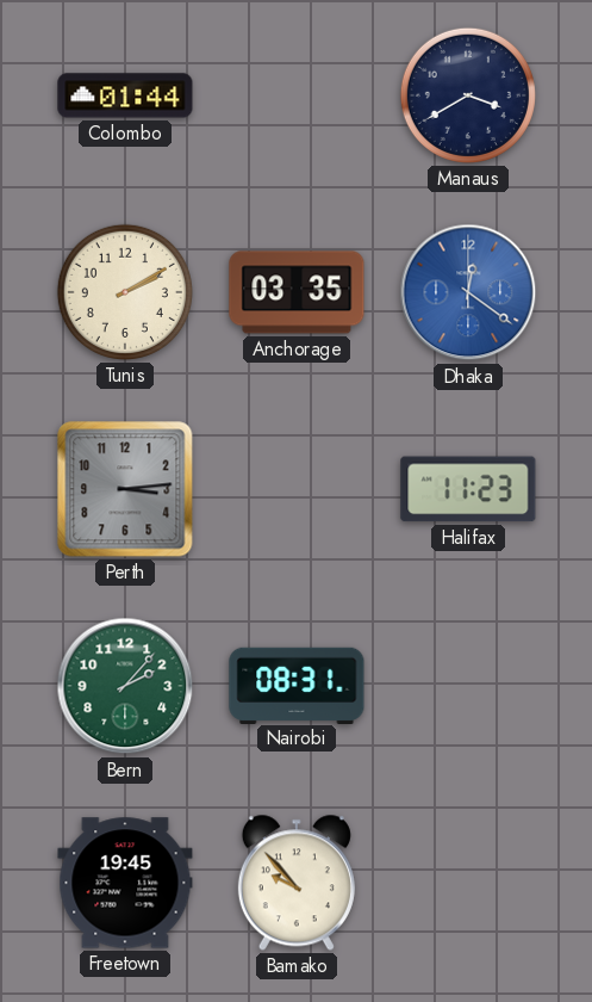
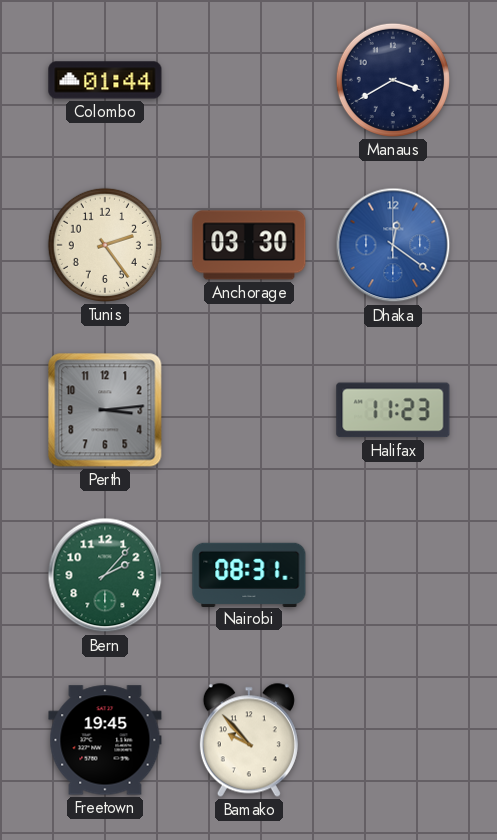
Tunis: 2:10 -> 2:24 (105, 245)
Anchorage: 03:35 -> 03:30 (249, 245)
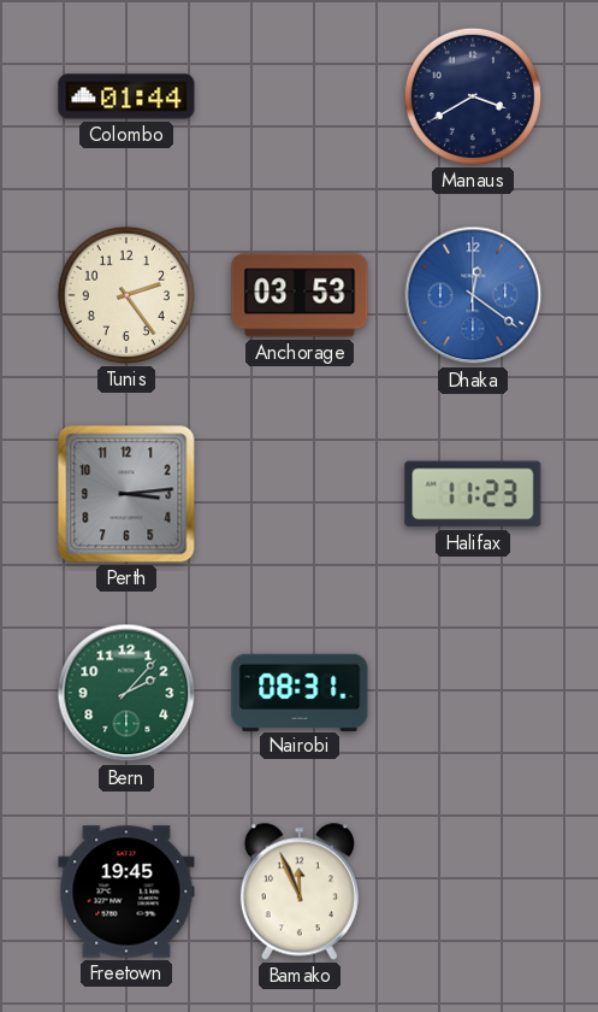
Anchorage: 03:30 -> 03:53 (300, 295)
Bamako: 9:53 -> 11:56 (300, 892)
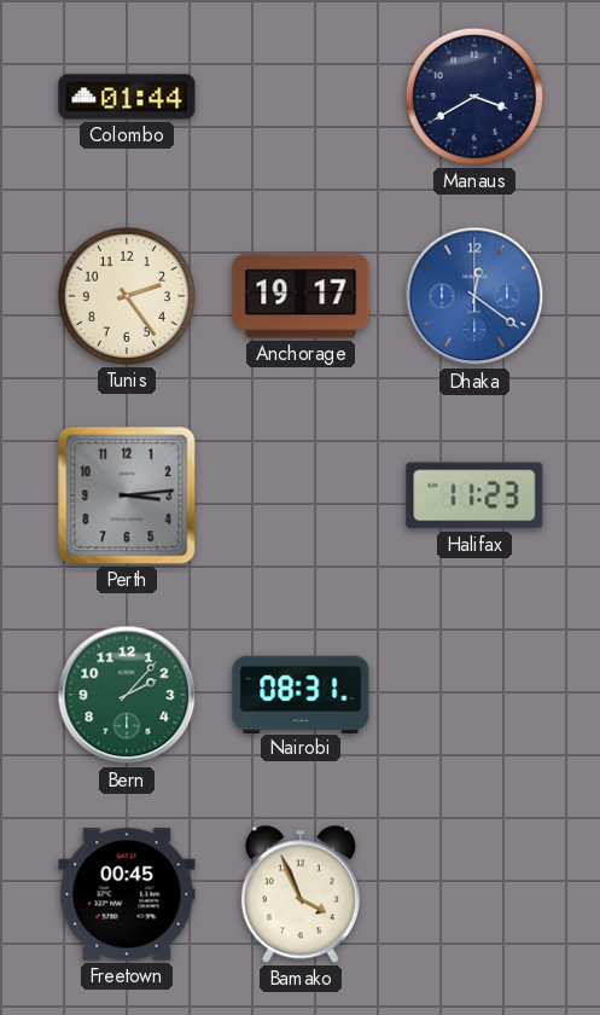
Anchorage: 03:53 -> 19:17 (301, 296)
Freetown: 19:45 -> 00:45 (127, 894)
Bamako: 11:56 -> 3:56 (301, 894)
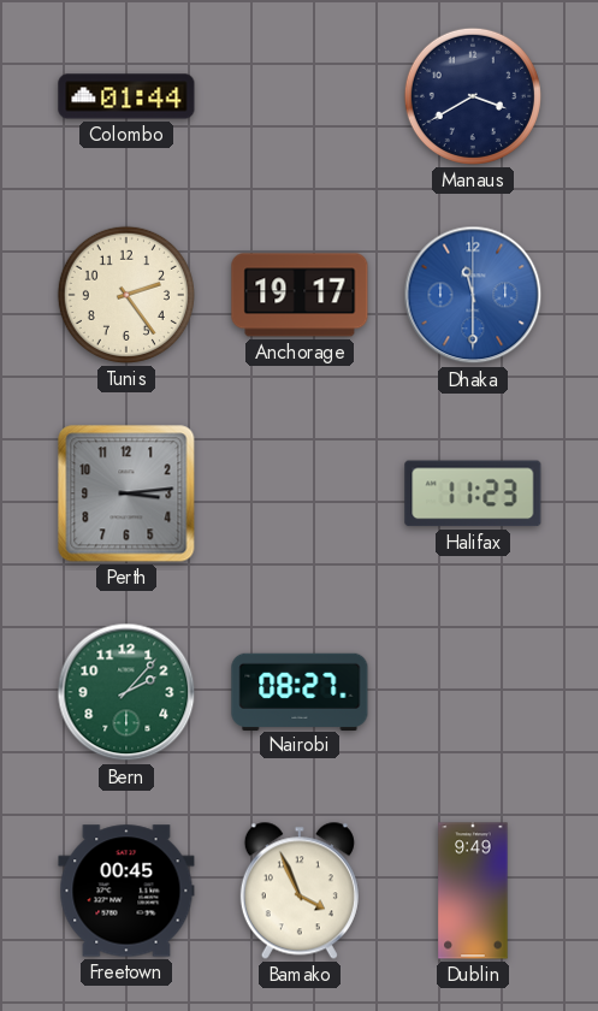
Dhaka: 12:21 -> 11:30 (473, 295)
Nairobi: 08:31 -> 08:27 (300, 691)
Dublin: none -> 9:49 (473, 891)
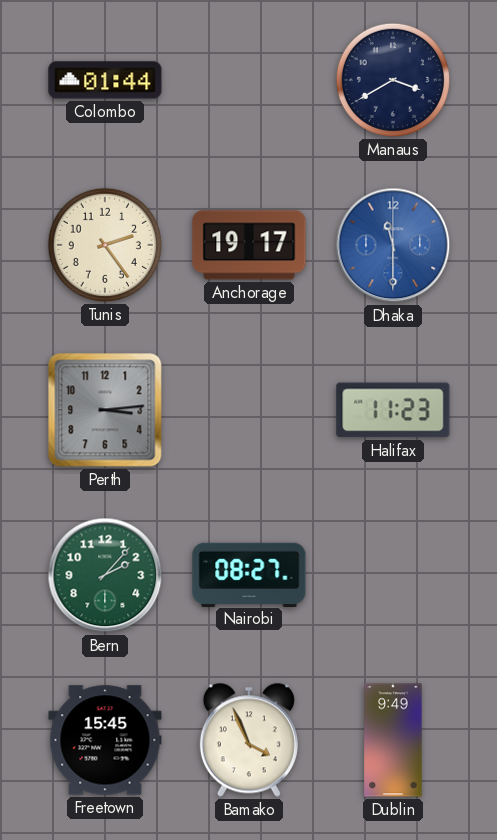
Freetown: 00:45 -> 15:45 (105, 740)
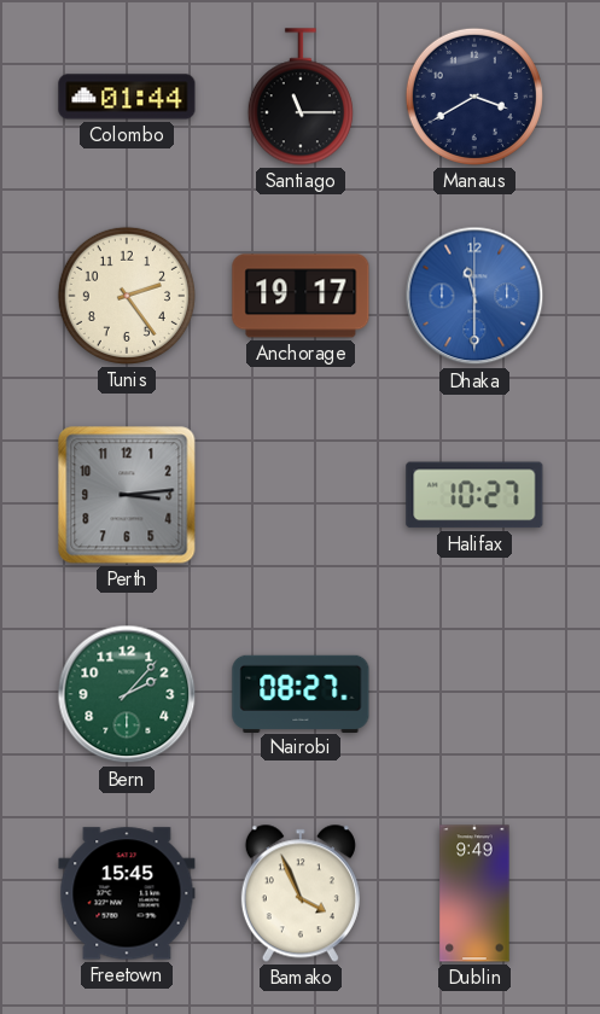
Santiago: none -> 11:15 (301, 97)
Halifax: 11:23 -> 10:27 (474, 495)
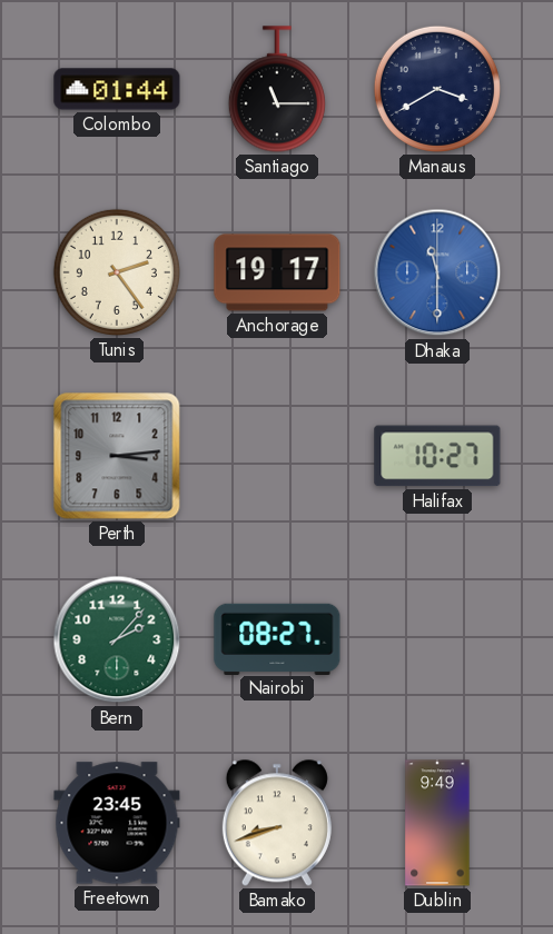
Freetown: 15:45 -> 23:45 (117, 823)
Bamako: 3:56 -> 8:42 (277, 823)
